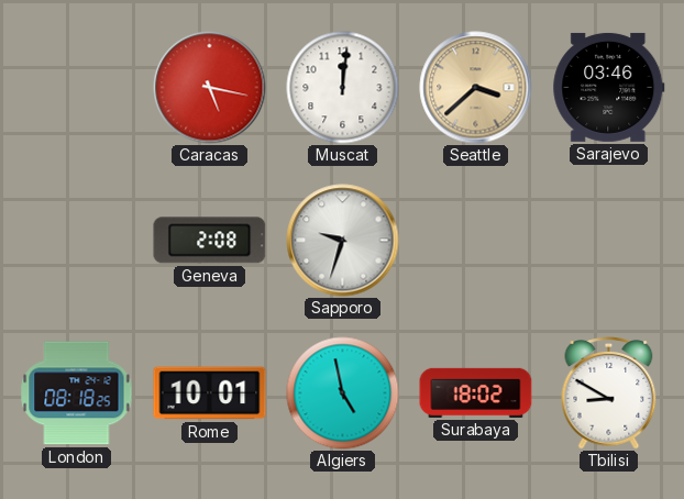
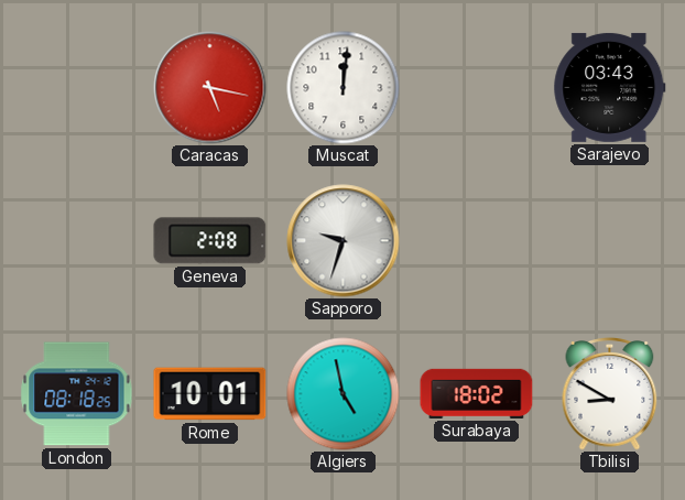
Seattle: 3:38 -> none (476, 88)
Sarajevo: 03:46 -> 03:43 (610, 87)
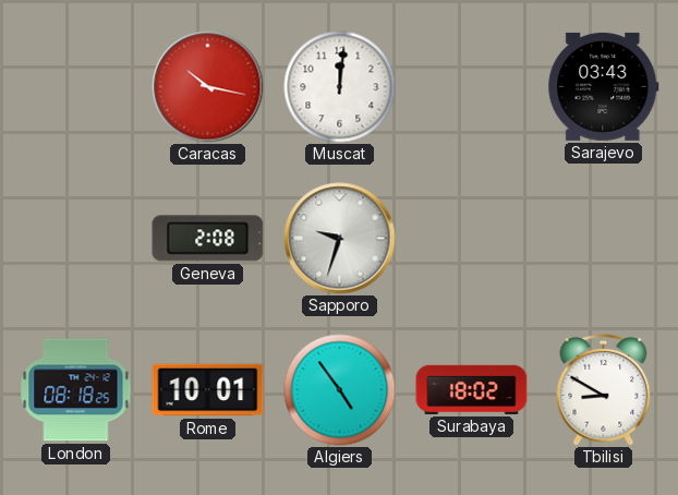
Caracas: 5:17 -> 10:17 (208, 87)
Algiers: 4:58 -> 4:54 (340, 390)
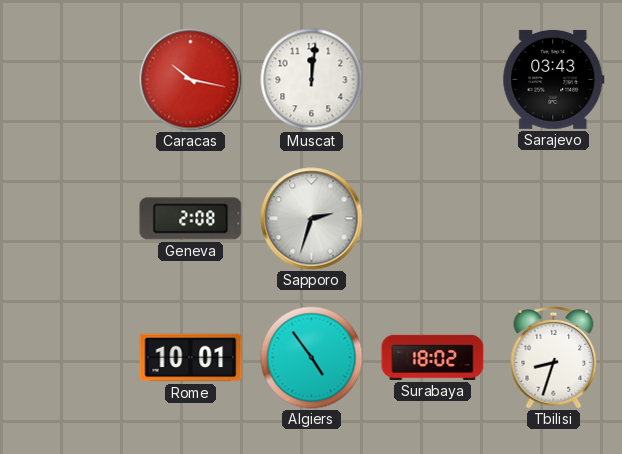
Sapporo: 9:33 -> 2:33 (312, 219)
London: 08:18 -> none (76, 390)
Tbilisi: 8:50 -> 8:33 (554, 358)
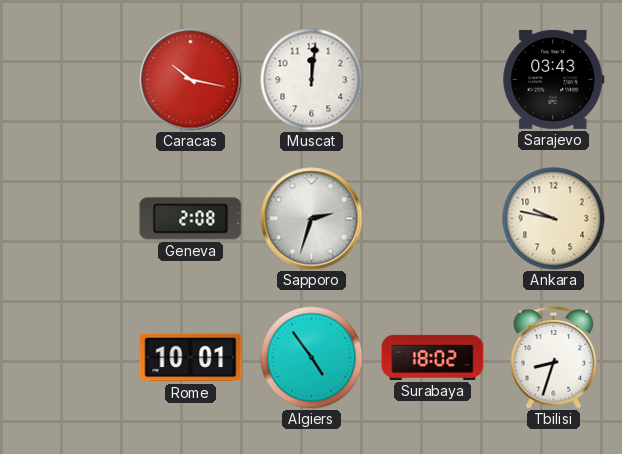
Ankara: none -> 9:47 (554, 219)
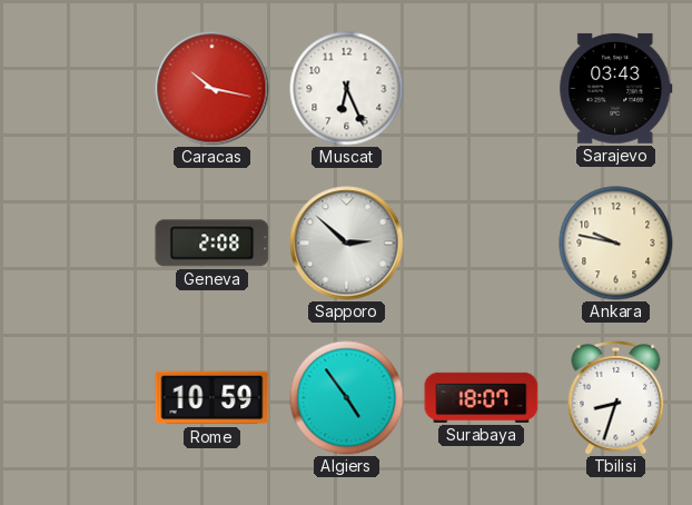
Muscat: 12:01 -> 6:26 (347, 89)
Sapporo: 2:33 -> 2:52 (347, 244)
Rome: 10:01 -> 10:59 (212, 398)
Surabaya: 18:02 -> 18:07 (482, 397)
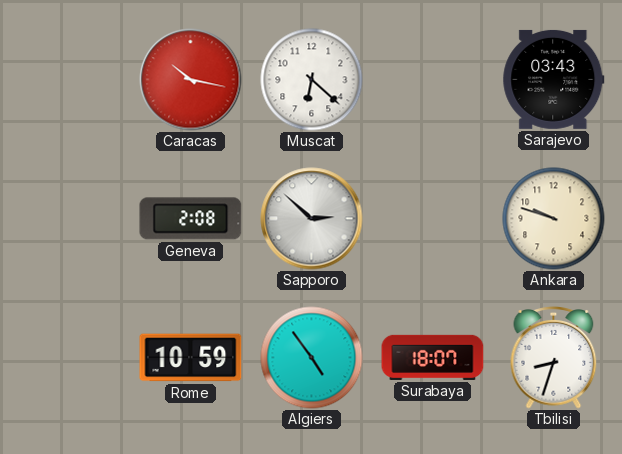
Muscat: 6:26 -> 6:22 (312, 80)
Ankara: 9:47 -> 9:48 (554, 219)
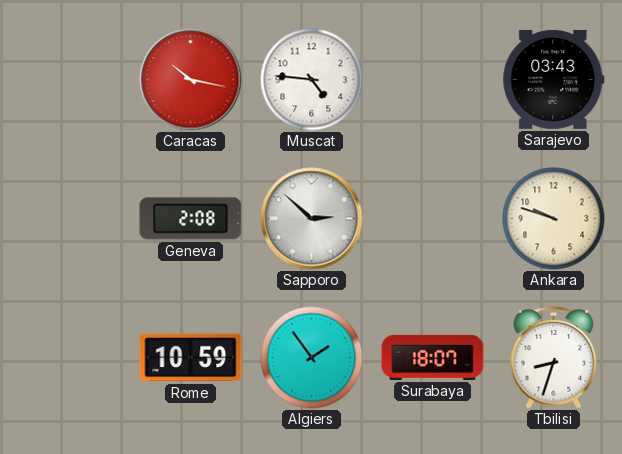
Muscat: 6:22 -> 4:46 (312, 80)
Algiers: 4:54 -> 1:54 (312, 358)
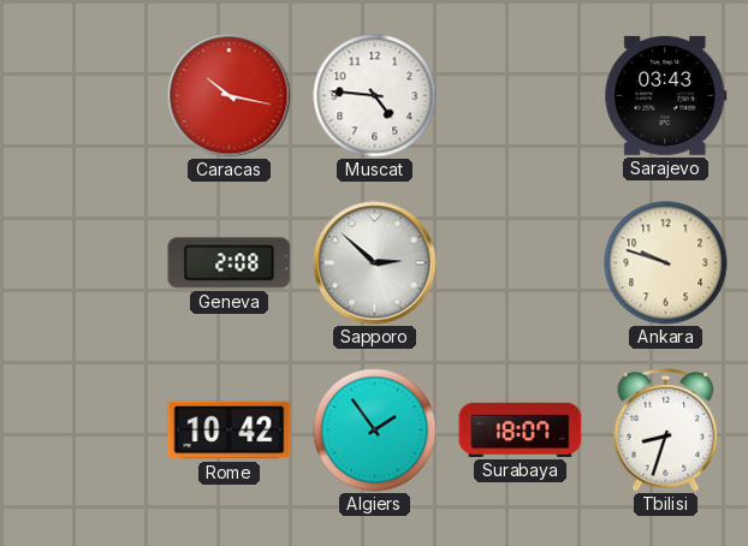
Rome: 10:59 -> 10:42 (230, 431)
